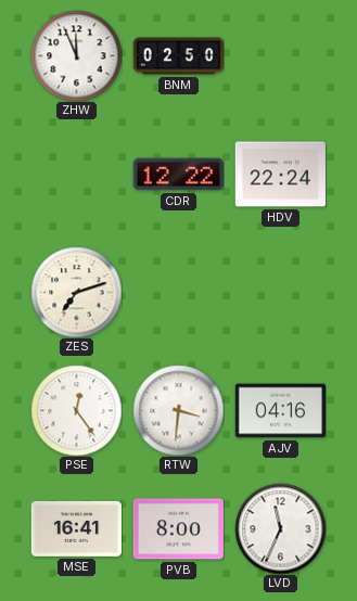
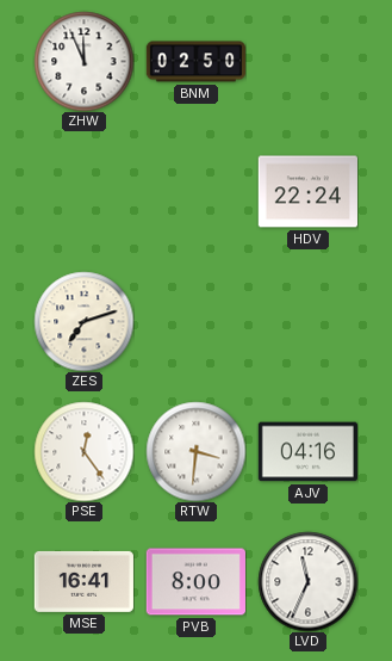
CDR: 12:22 -> none (178, 175)
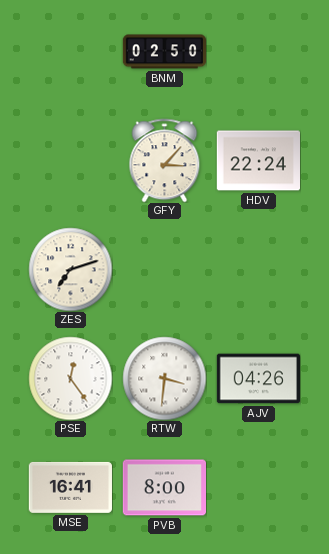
ZHW: 11:56 -> none (83, 61)
GFY: none -> 3:07 (165, 160)
AJV: 04:16 -> 04:26 (258, 379)
LVD: 11:34 -> none (307, 581)
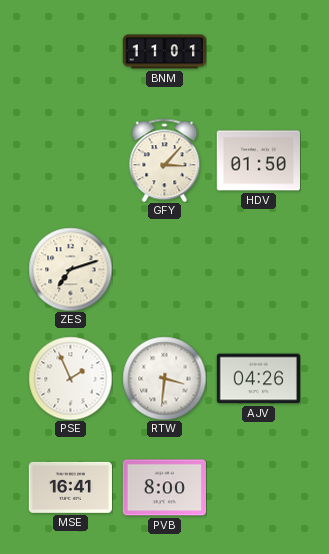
BNM: 02:50 -> 11:01 (164, 52)
HDV: 22:24 -> 01:50 (258, 161)
PSE: 12:24 -> 1:56 (70, 378)
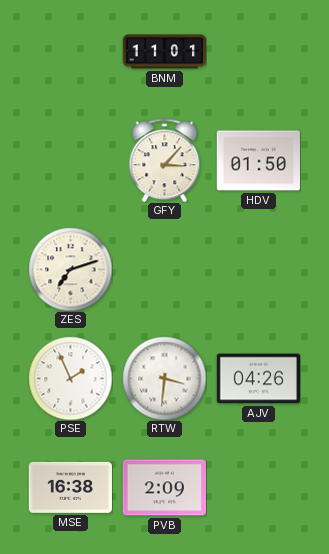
MSE: 16:41 -> 16:38 (70, 487)
PVB: 8:00 -> 2:09 (164, 488)
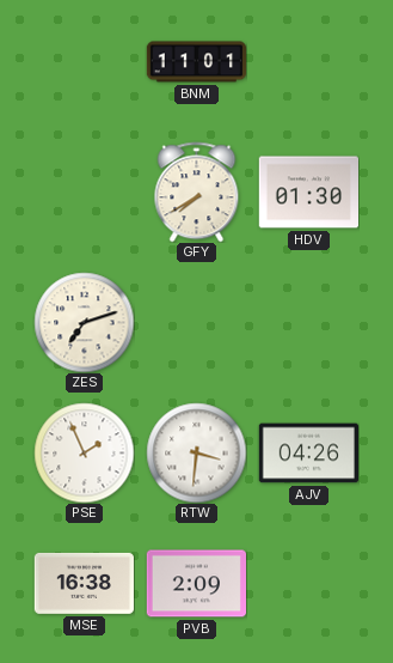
GFY: 3:07 -> 7:40 (197, 191)
HDV: 01:50 -> 01:30 (308, 193)
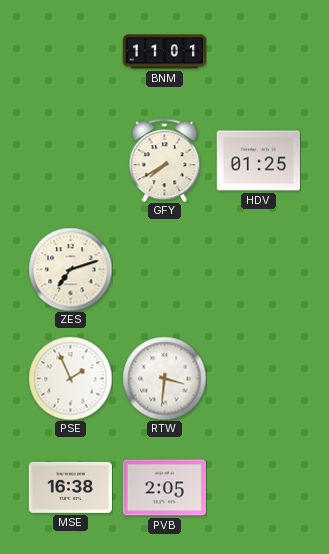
HDV: 01:30 -> 01:25 (258, 161)
AJV: 04:26 -> none (308, 454)
PVB: 2:09 -> 2:05 (164, 488)
